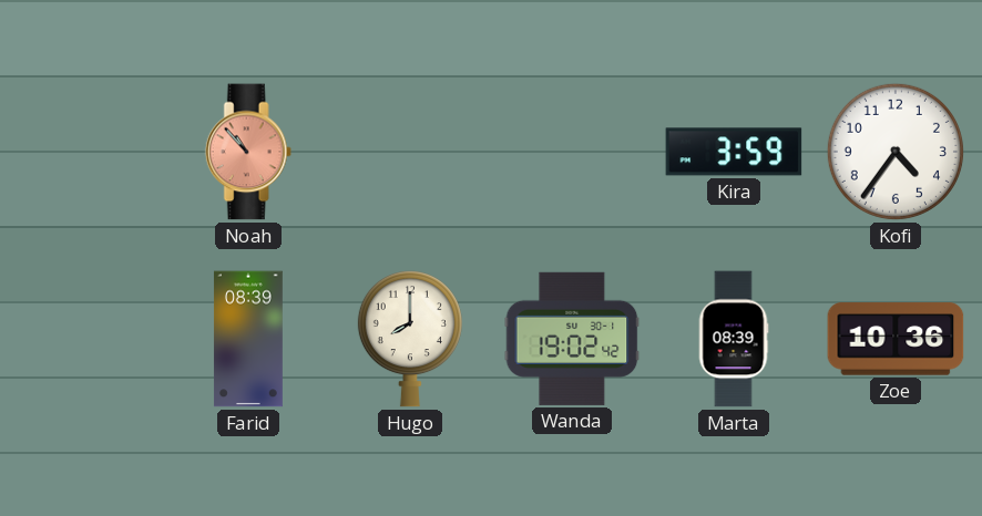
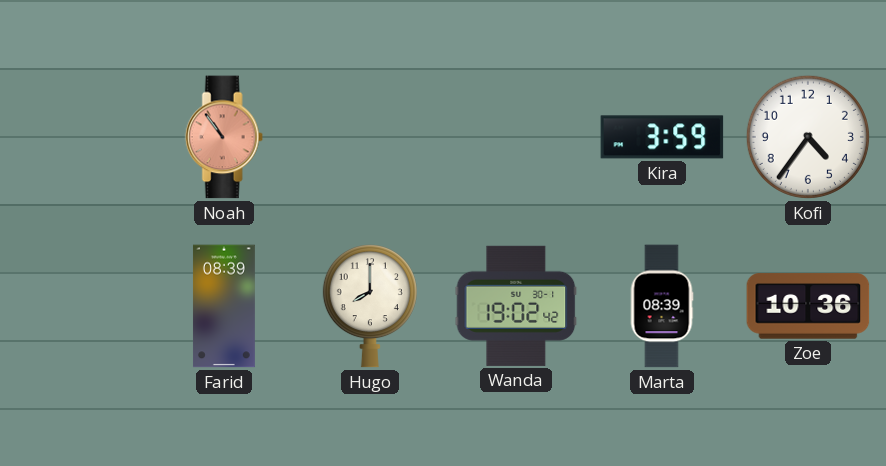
Noah: 10:53 -> 10:54 (224, 137)
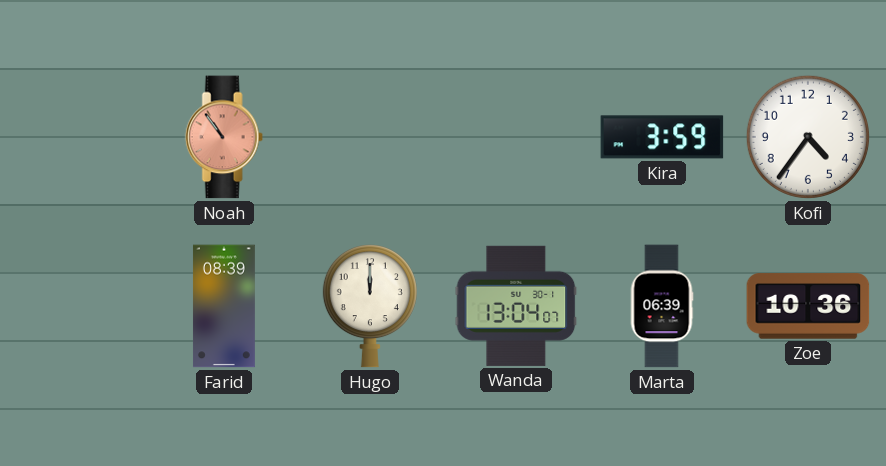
Hugo: 8:00 -> 12:00 (370, 307)
Wanda: 19:02 -> 13:04 (516, 306)
Marta: 08:39 -> 06:39 (662, 306)
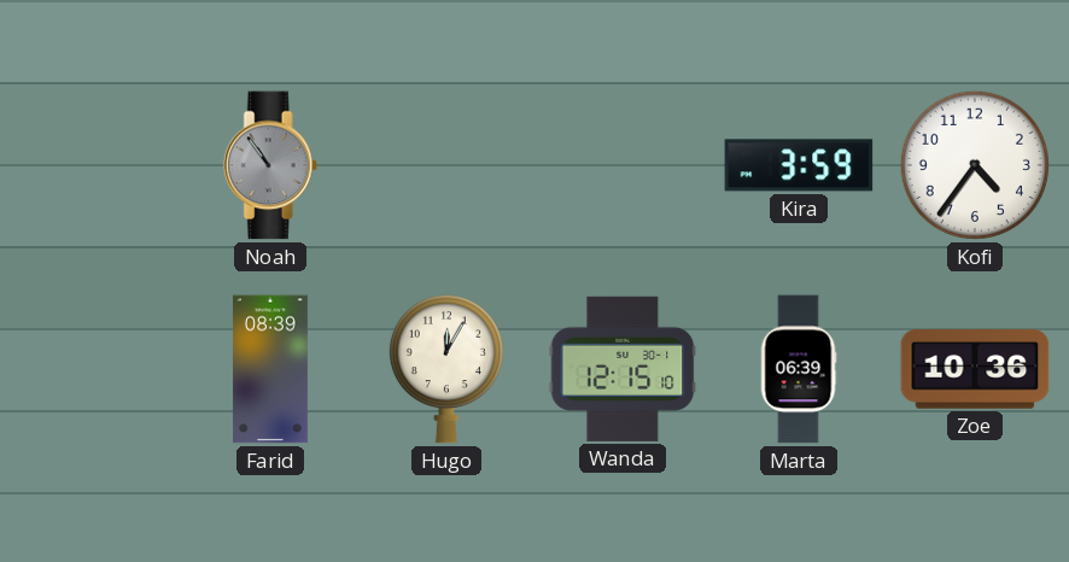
Noah dial: salmon -> grey (270, 165)
Hugo: 12:00 -> 12:05 (446, 370)
Wanda: 13:04 -> 12:15 (623, 369)
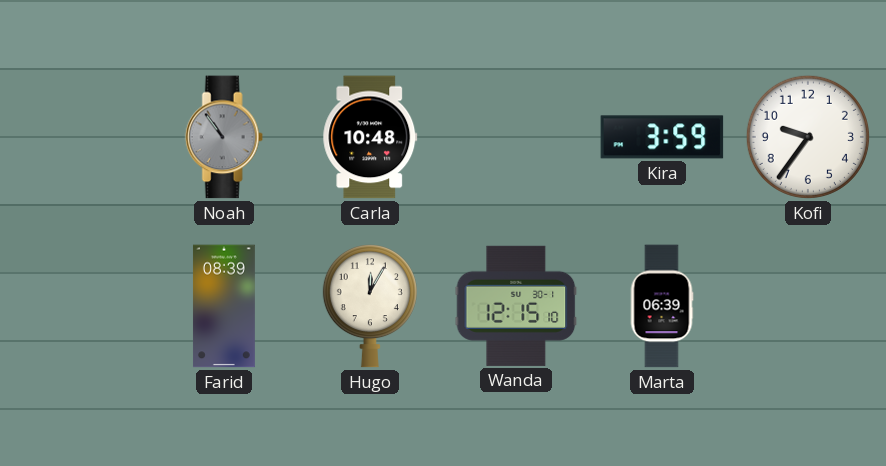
Carla: none -> 10:48 (370, 137)
Kofi: 4:36 -> 9:36 (808, 137)
Zoe: 10:36 -> none (975, 369)
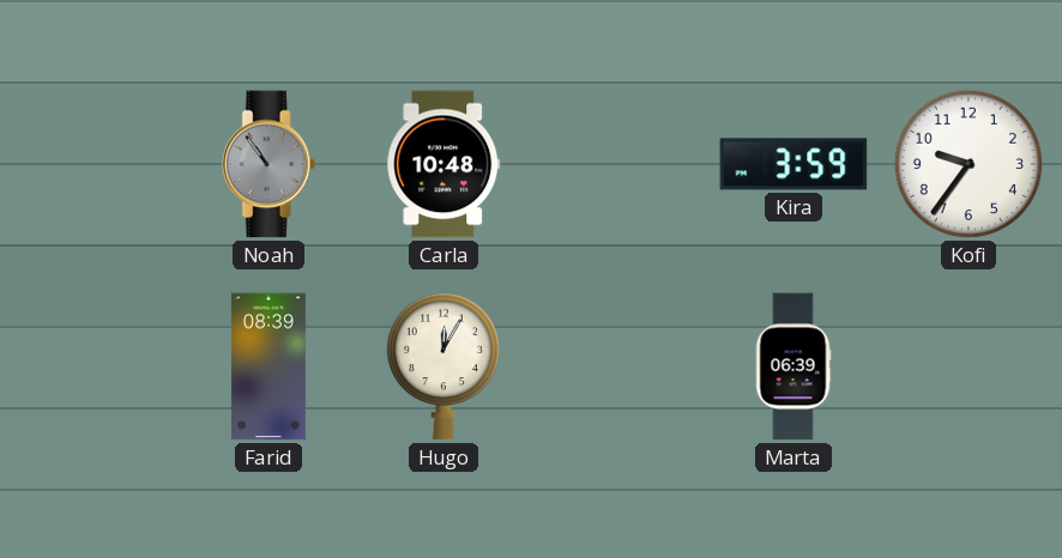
Wanda: 12:15 -> none (516, 306)
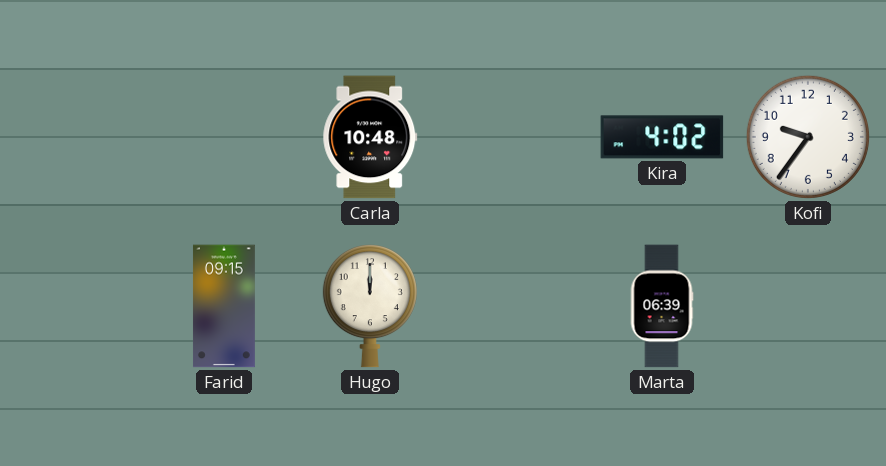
Noah: 10:54 -> none (268, 164)
Kira: 3:59 -> 4:02 (662, 137)
Farid: 08:39 -> 09:15 (224, 306)
Hugo: 12:05 -> 12:00 (370, 307)
